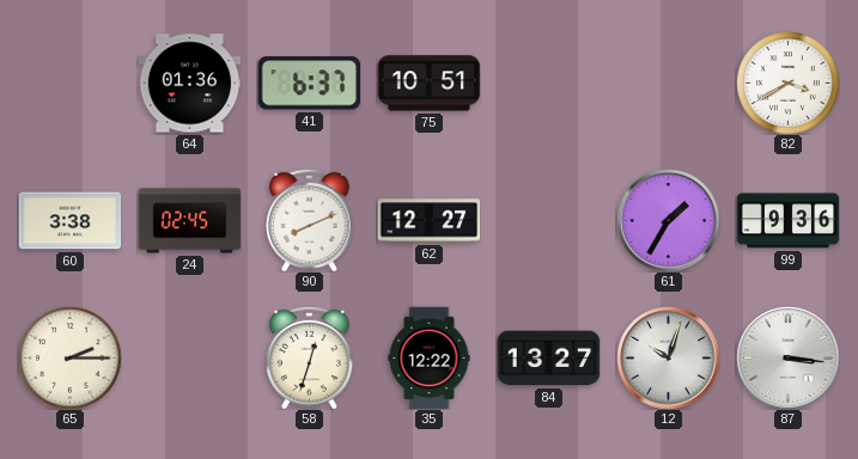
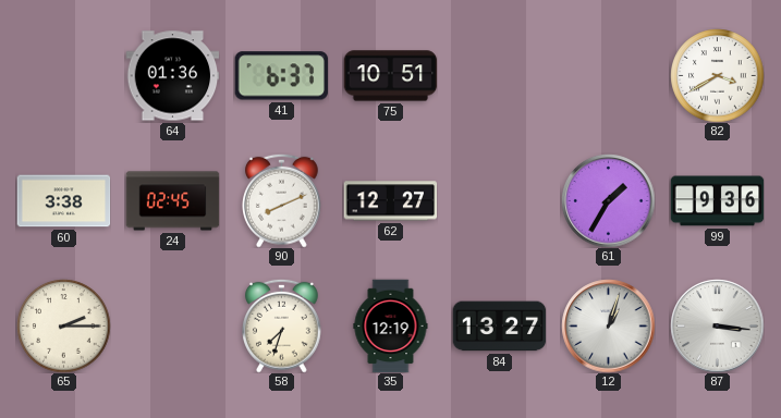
58: 12:33 -> 7:33 (282, 325)
35: 12:22 -> 12:19 (391, 325)
12: 10:03 -> 1:03 (608, 325)
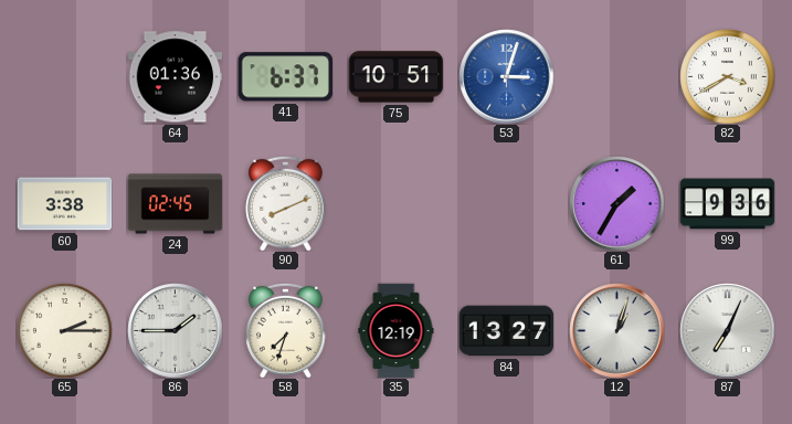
53: none -> 3:03 (506, 76)
62: 12:27 -> none (390, 201)
86: none -> 1:45 (175, 330)
87: 3:16 -> 7:04 (727, 330)
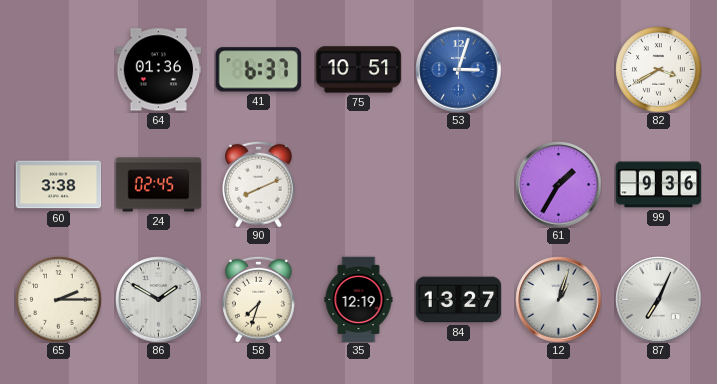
86: 1:45 -> 1:50 (158, 299)
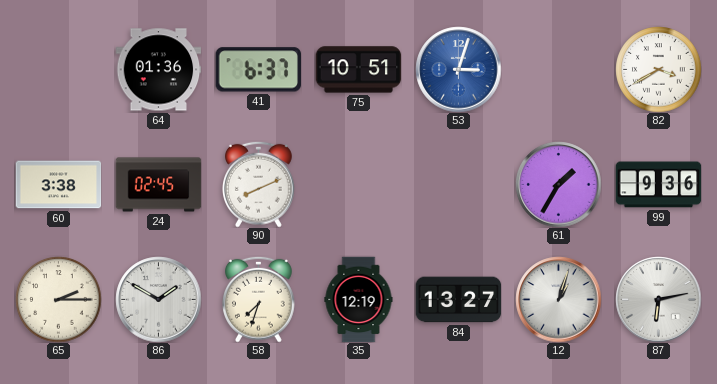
87: 7:04 -> 6:13 (658, 299)
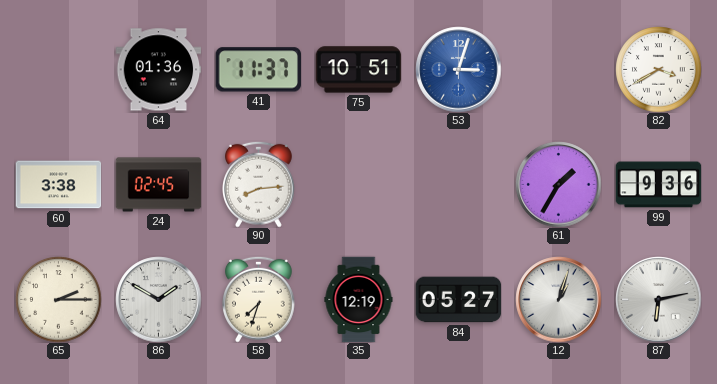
41: 6:37 -> 11:37 (258, 70)
90: 8:11 -> 8:14 (259, 184)
84: 13:27 -> 05:27 (458, 300)
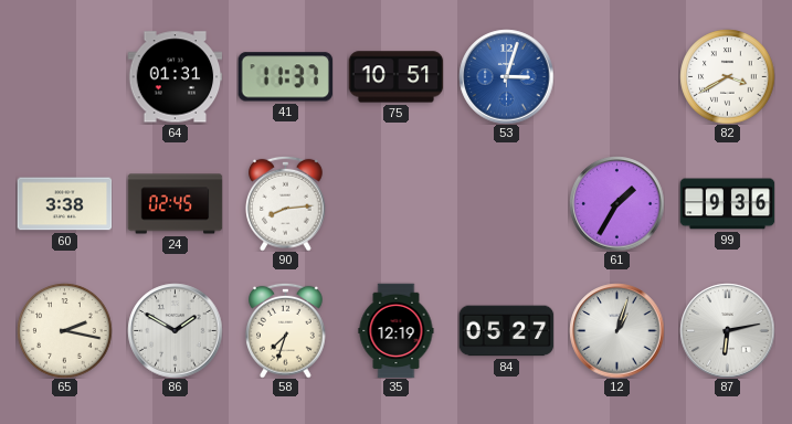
64: 01:36 -> 01:31 (175, 77)
65: 2:15 -> 2:17 (64, 330)
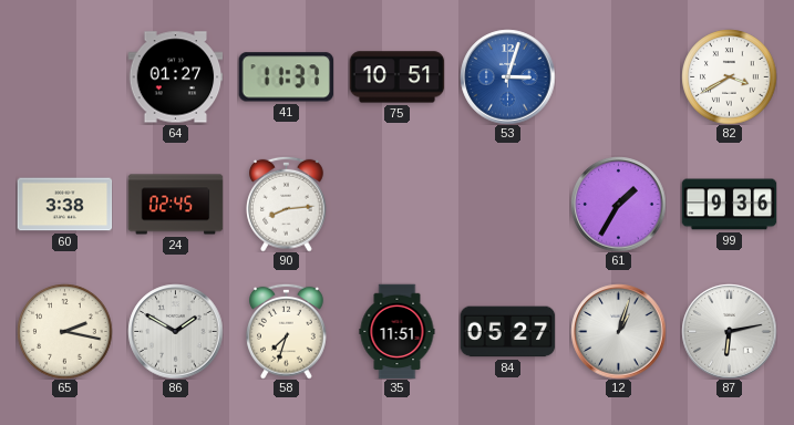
64: 01:31 -> 01:27 (175, 77)
35: 12:19 -> 11:51 (398, 331)
